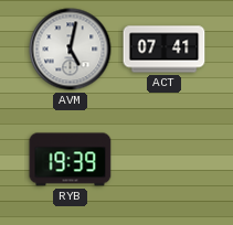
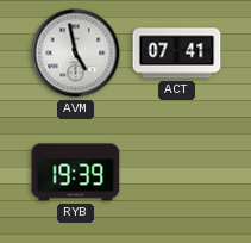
AVM: 5:02 -> 4:58 (76, 54)
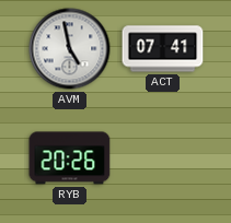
RYB: 19:39 -> 20:26 (70, 159)
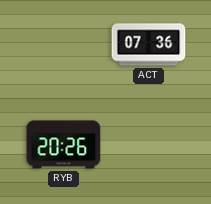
AVM: 4:58 -> none (70, 49)
ACT: 07:41 -> 07:36 (149, 45)
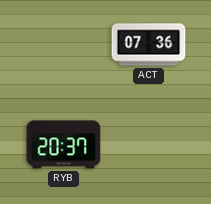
RYB: 20:26 -> 20:37 (64, 145)
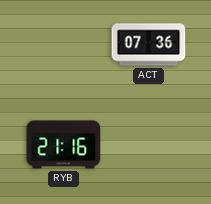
RYB: 20:37 -> 21:16 (64, 145)
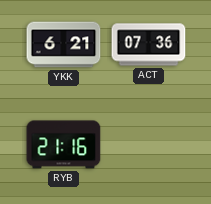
YKK: none -> 6:21 (64, 45)
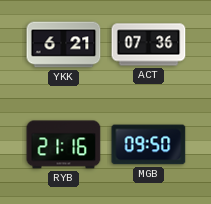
MGB: none -> 09:50 (149, 145)
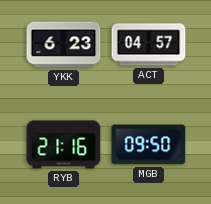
YKK: 6:21 -> 6:23 (64, 45)
ACT: 07:36 -> 04:57 (149, 45)
